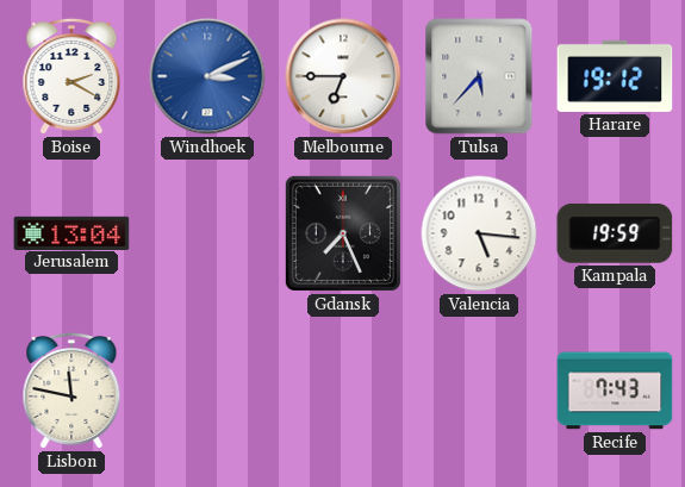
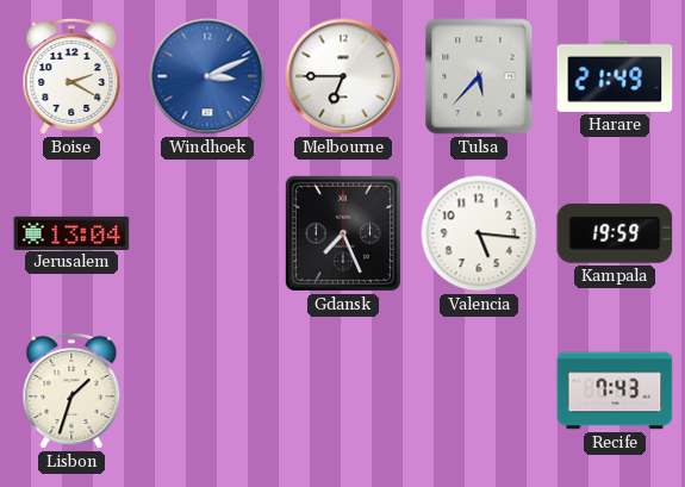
Harare: 19:12 -> 21:49 (615, 76)
Lisbon: 11:47 -> 1:33 (71, 391)
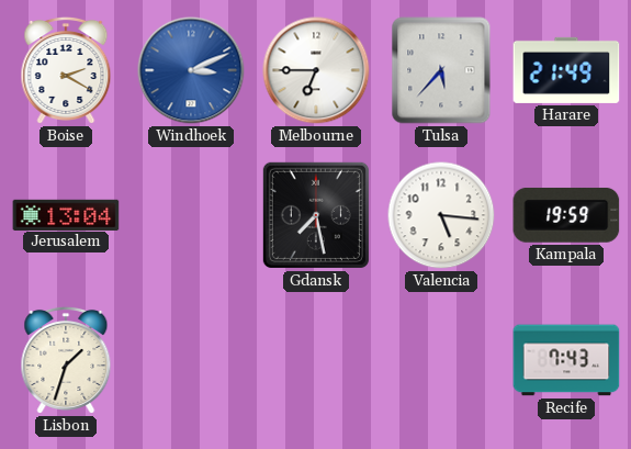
Gdansk: 7:26 -> 7:28 (316, 215)
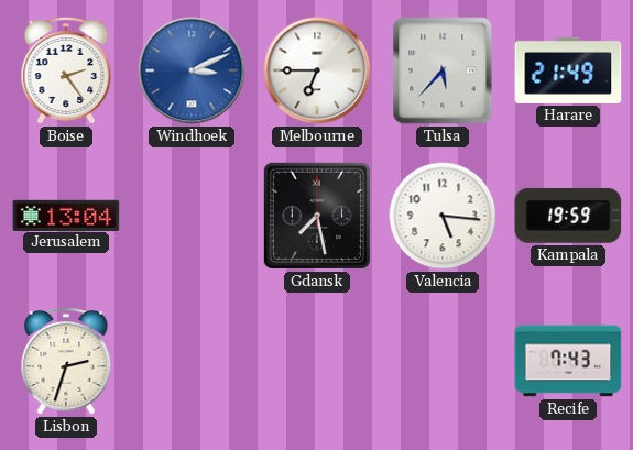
Boise: 2:20 -> 2:24 (66, 70)
Lisbon: 1:33 -> 2:33 (66, 361)
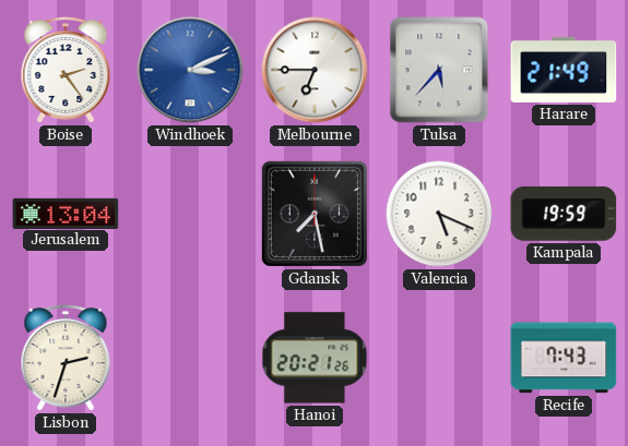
Valencia: 5:16 -> 5:19 (439, 214)
Hanoi: none -> 20:21 (315, 358)
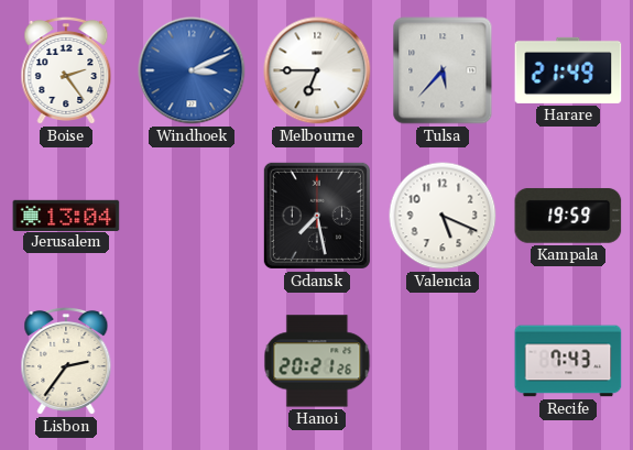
Lisbon: 2:33 -> 2:36 (66, 361)
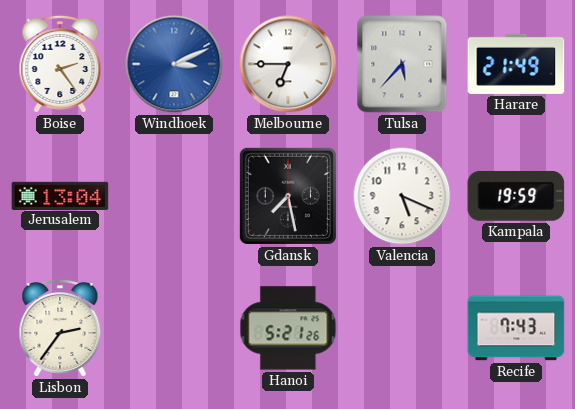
Hanoi: 20:21 -> 5:21 (288, 328)
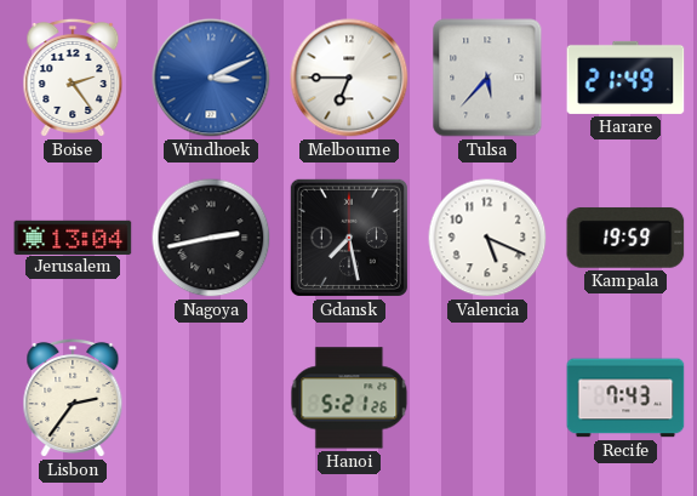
Nagoya: none -> 2:43 (211, 238)
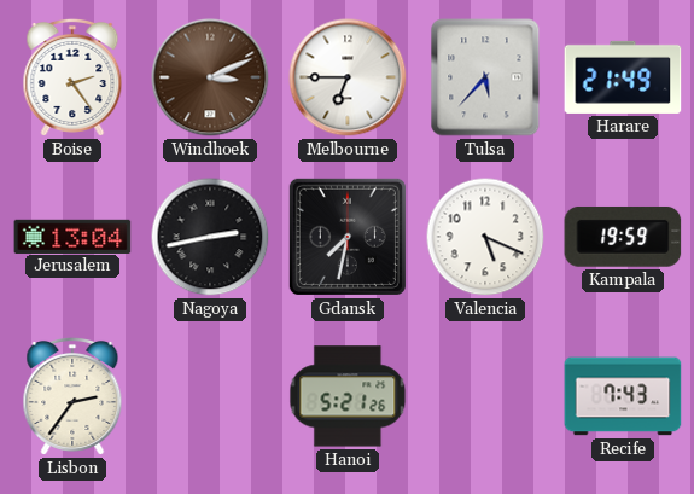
Windhoek dial: blue -> brown (210, 77)
Gdansk: 7:28 -> 7:32 (348, 237)
